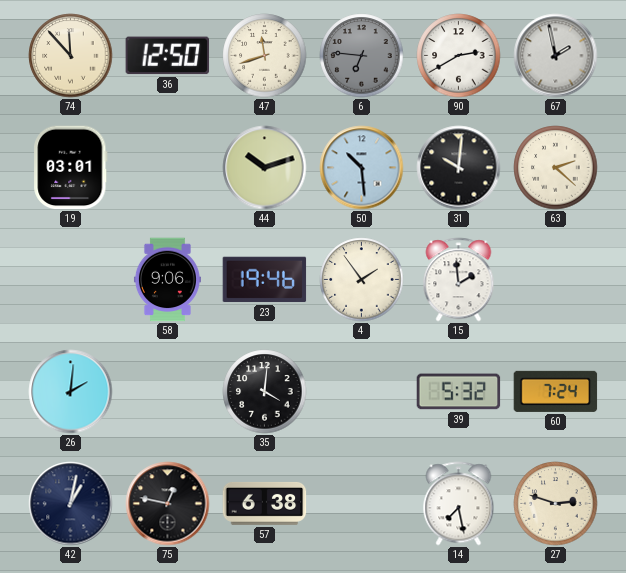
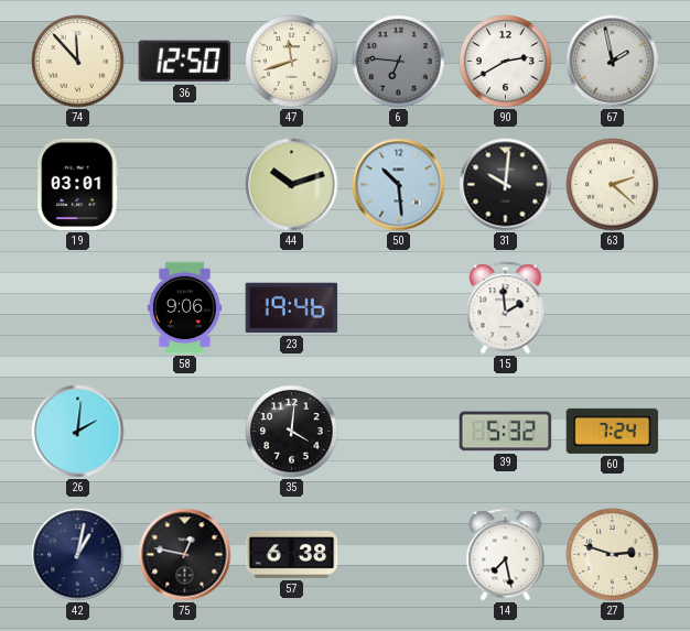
4: 1:54 -> none (362, 280)
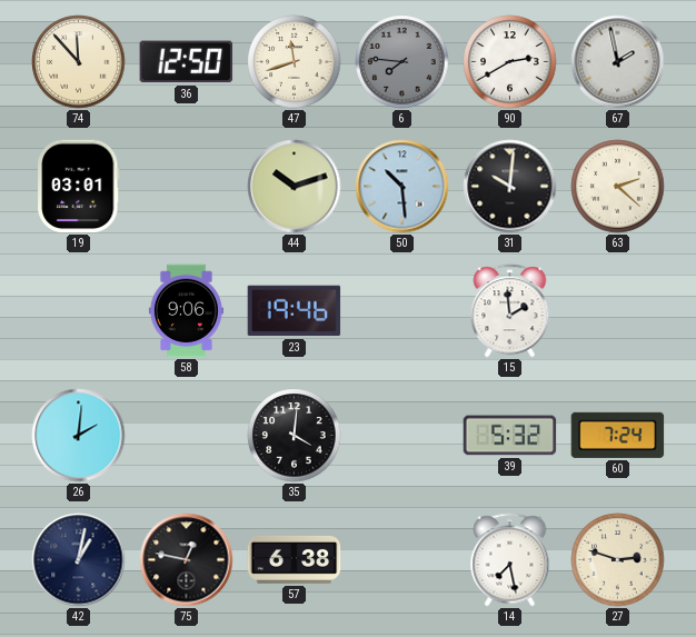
6: 6:46 -> 7:46 (402, 62)
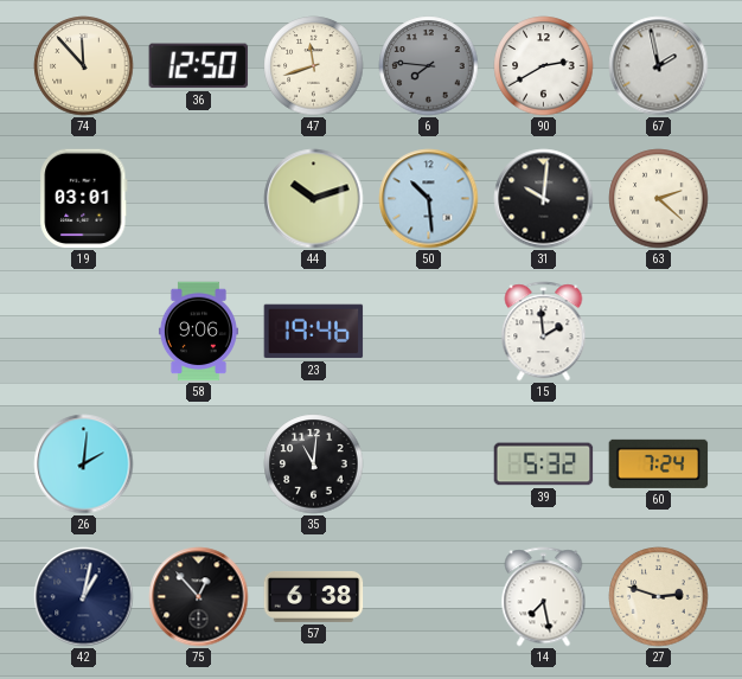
35: 4:01 -> 11:01 (314, 465)
75: 12:47 -> 12:53 (199, 597)
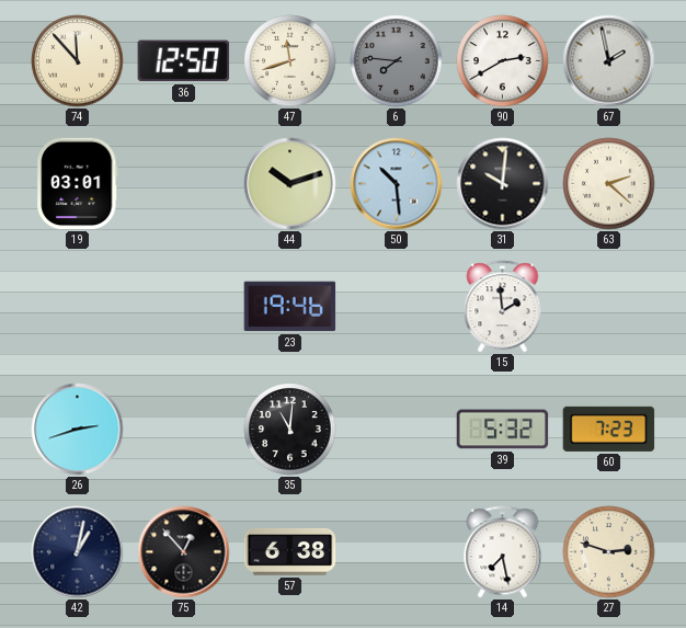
58: 9:06 -> none (198, 332)
26: 2:01 -> 2:42 (78, 430)
60: 7:24 -> 7:23 (609, 429)
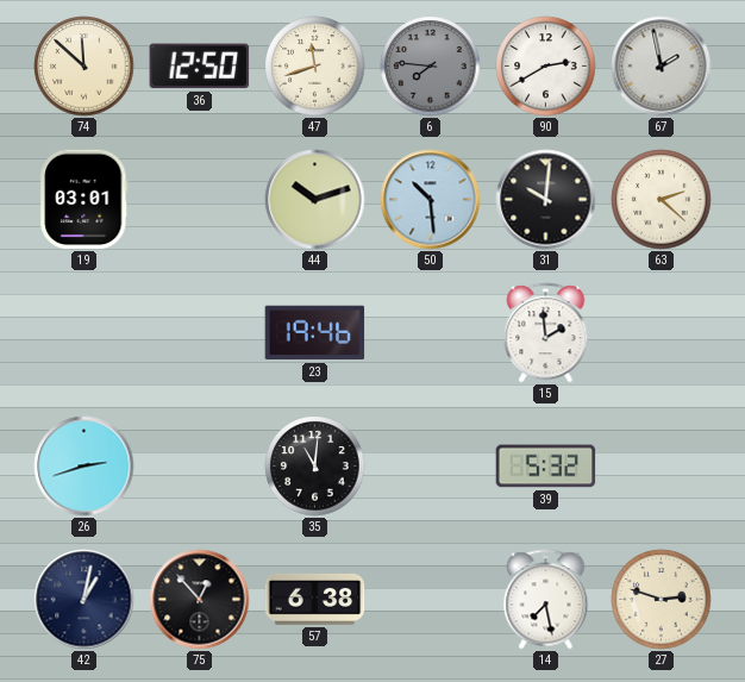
74: 11:53 -> 11:52 (84, 67)
60: 7:23 -> none (609, 429)
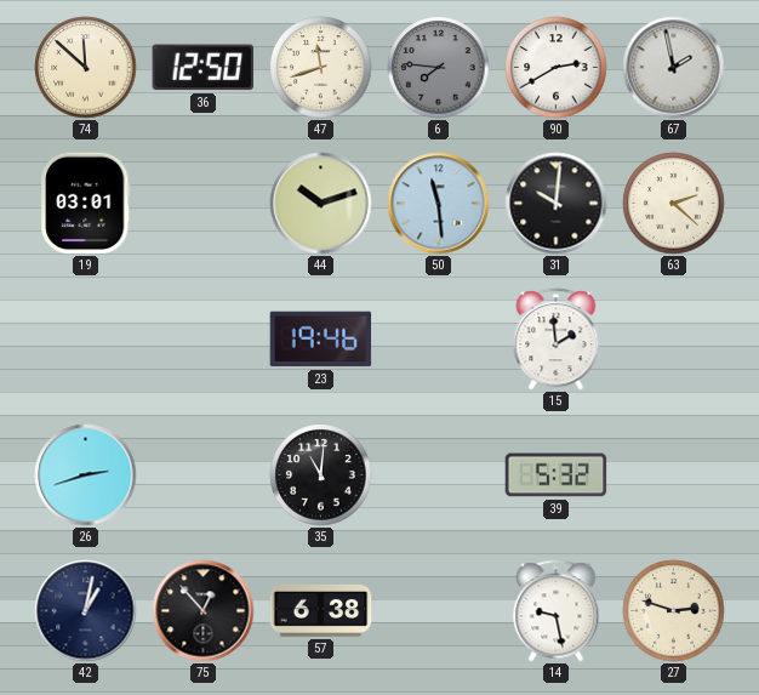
50: 10:29 -> 11:29 (439, 204)
14: 7:28 -> 9:28 (557, 611)
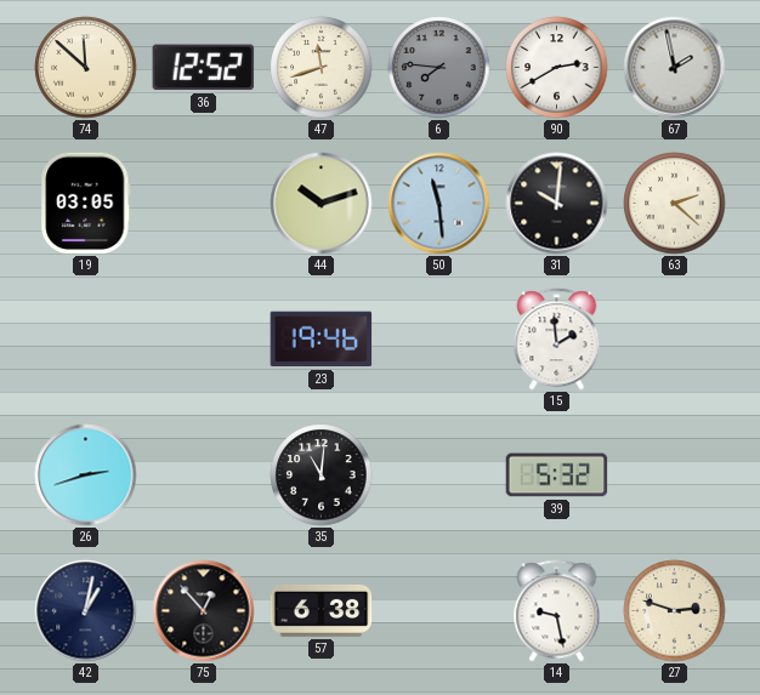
36: 12:50 -> 12:52 (204, 68)
19: 03:01 -> 03:05 (86, 204)
